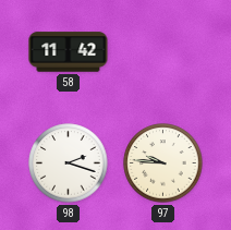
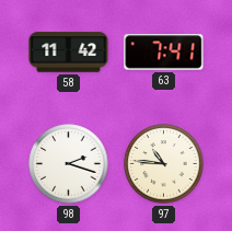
63: none -> 7:41 (164, 53)
97: 9:46 -> 10:46 (164, 164)
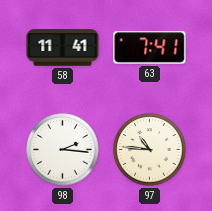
58: 11:42 -> 11:41 (63, 48)
98: 2:18 -> 2:16 (63, 150)
